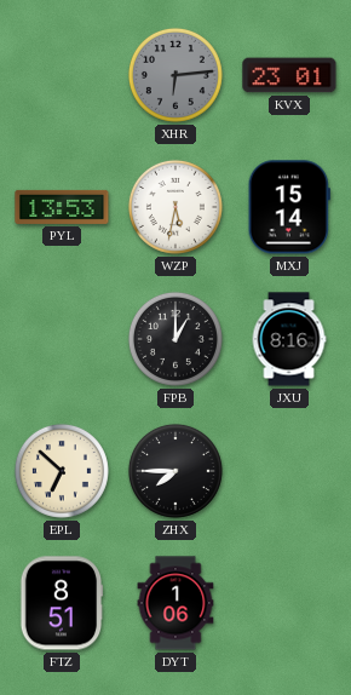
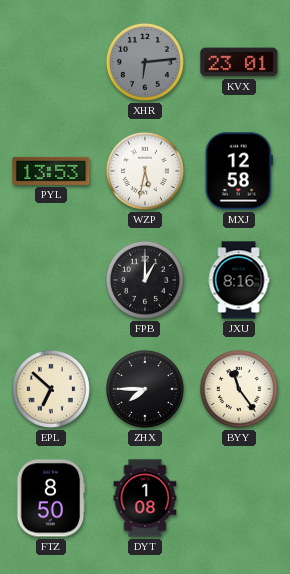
MXJ: 15:14 -> 12:58 (239, 171)
BYY: none -> 11:24 (239, 389)
FTZ: 8:51 -> 8:50 (51, 498)
DYT: 1:06 -> 1:08 (145, 498)
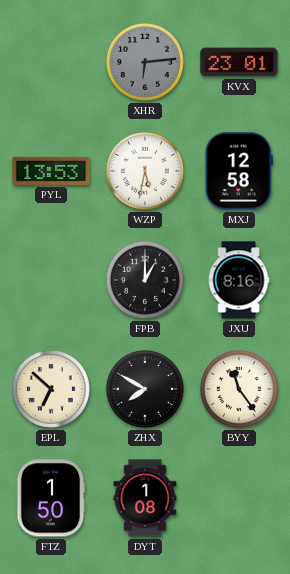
ZHX: 7:45 -> 7:50 (145, 389)
FTZ: 8:50 -> 1:50 (51, 498)
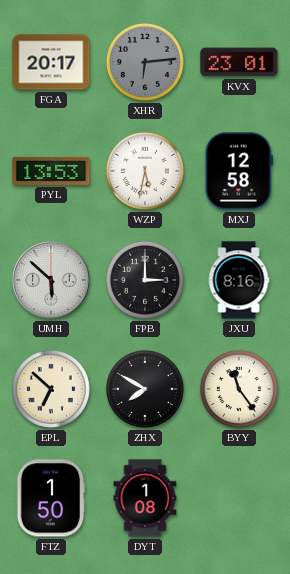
FGA: none -> 20:17 (51, 62)
UMH: none -> 5:52 (51, 280)
FPB: 1:00 -> 3:00 (145, 280)
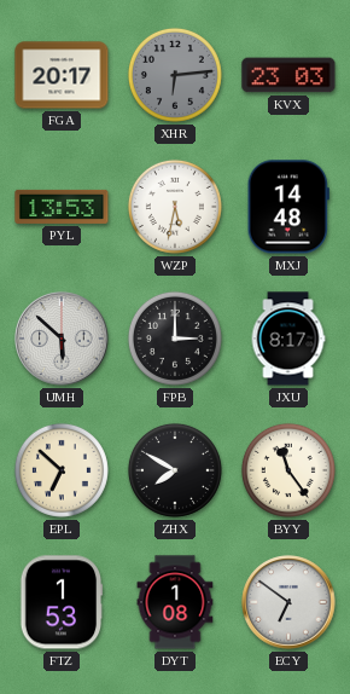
KVX: 23:01 -> 23:03 (288, 75)
MXJ: 12:58 -> 14:48 (288, 207)
JXU: 8:16 -> 8:17 (288, 339)
FTZ: 1:50 -> 1:53 (62, 602)
ECY: none -> 6:51 (288, 602)
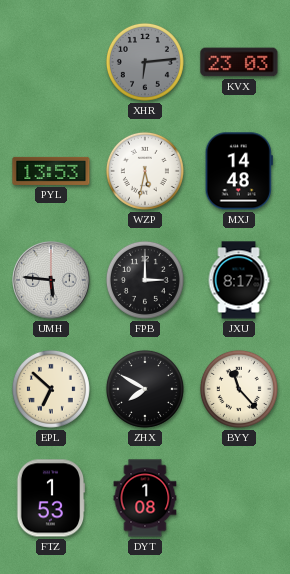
FGA: 20:17 -> none (62, 75)
UMH: 5:52 -> 5:46 (51, 280)
BYY: 11:24 -> 11:23 (239, 389)
ECY: 6:51 -> none (288, 602)
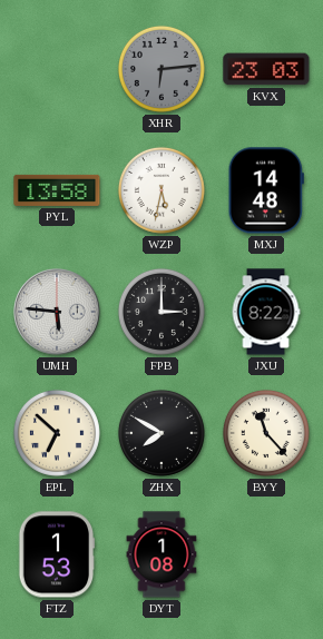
PYL: 13:53 -> 13:58 (57, 190)
JXU: 8:17 -> 8:22 (266, 312)
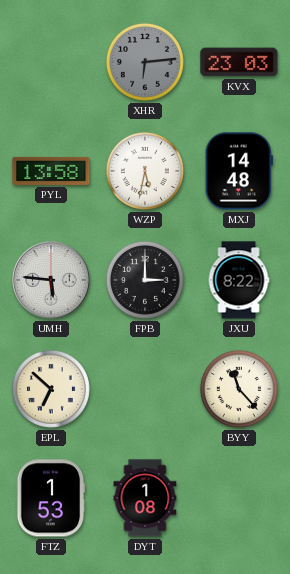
ZHX: 7:50 -> none (161, 433)
